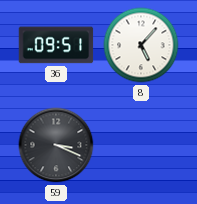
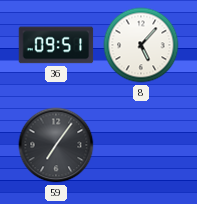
59: 3:19 -> 7:06 (56, 145)
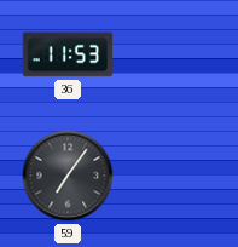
36: 09:51 -> 11:53 (68, 54)
8: 5:07 -> none (141, 45)
